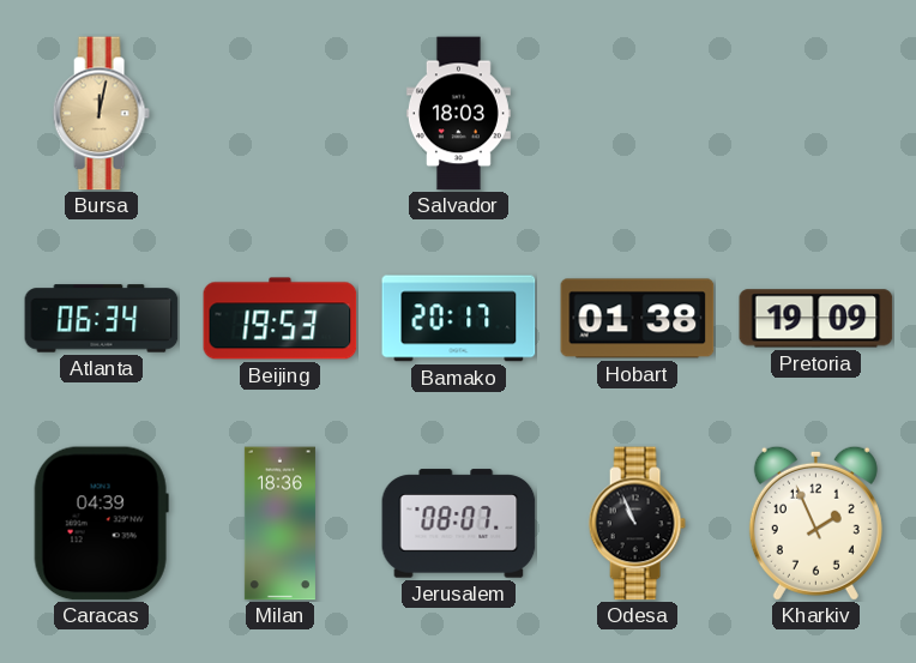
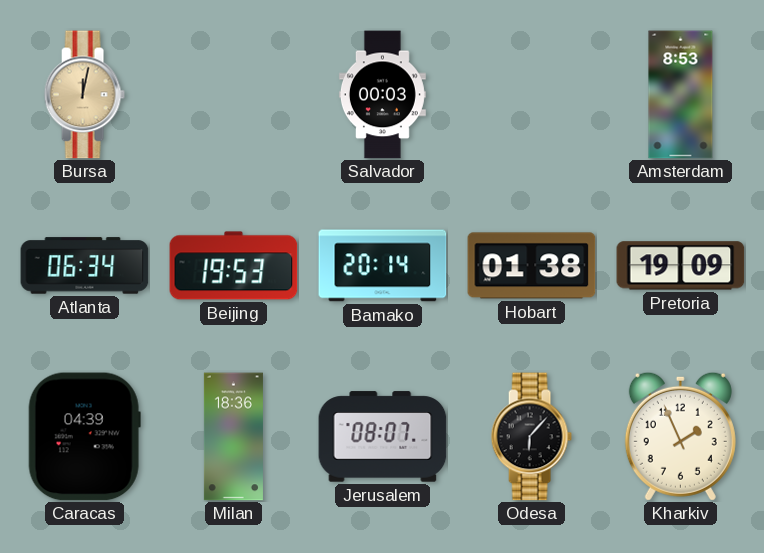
Salvador: 18:03 -> 00:03 (382, 95)
Amsterdam: none -> 8:53 (681, 95)
Bamako: 20:17 -> 20:14 (383, 266)
Odesa: 10:56 -> 6:07 (531, 437)
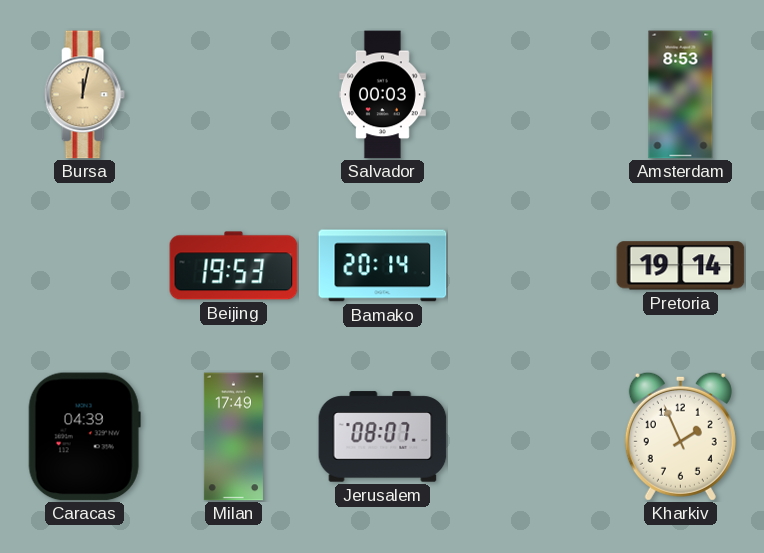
Atlanta: 06:34 -> none (85, 266)
Hobart: 01:38 -> none (532, 266)
Pretoria: 19:09 -> 19:14 (681, 266)
Milan: 18:36 -> 17:49 (233, 437)
Odesa: 6:07 -> none (531, 437)
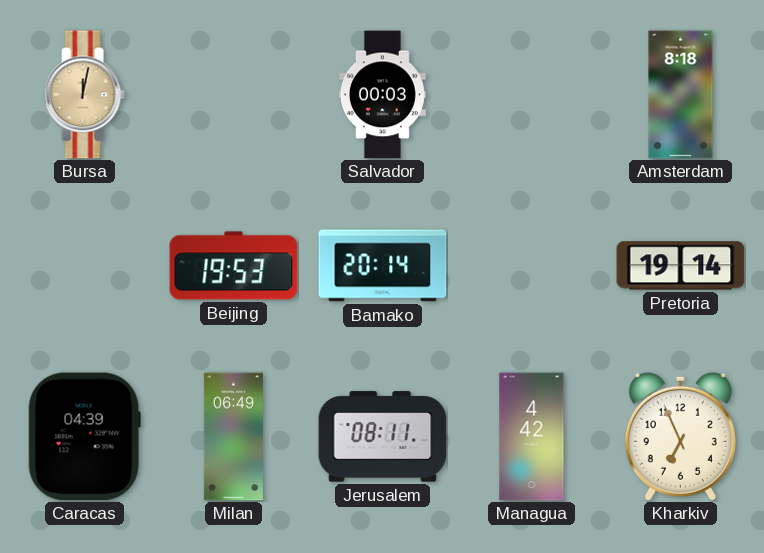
Amsterdam: 8:53 -> 8:18 (681, 95)
Milan: 17:49 -> 06:49 (233, 437)
Jerusalem: 08:07 -> 08:11 (383, 437)
Managua: none -> 4:42 (532, 437)
Kharkiv: 1:56 -> 6:56 (680, 436)
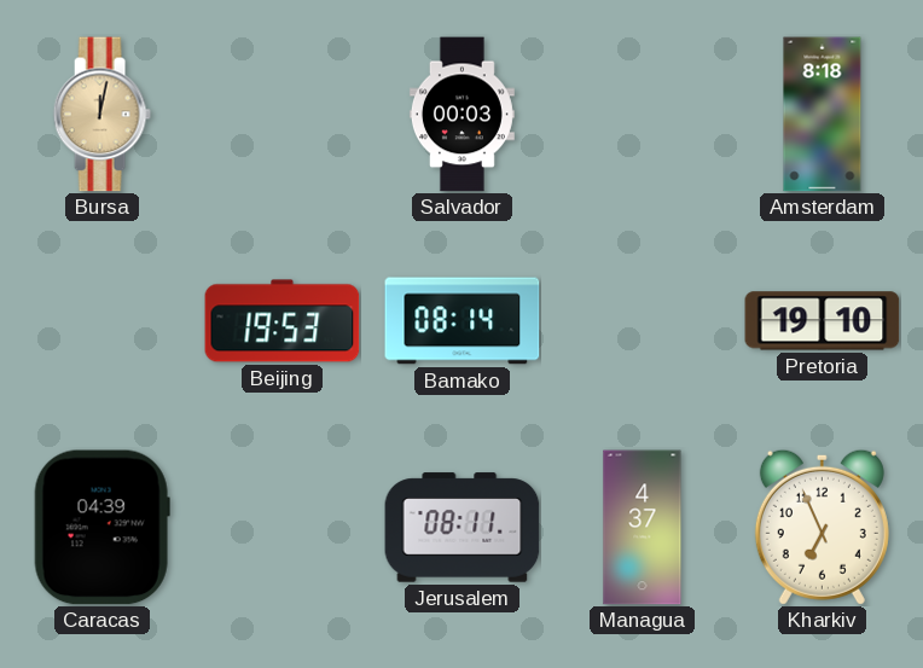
Bamako: 20:14 -> 08:14 (463, 321)
Pretoria: 19:14 -> 19:10 (823, 321)
Milan: 06:49 -> none (233, 437)
Managua: 4:42 -> 4:37 (643, 528)
